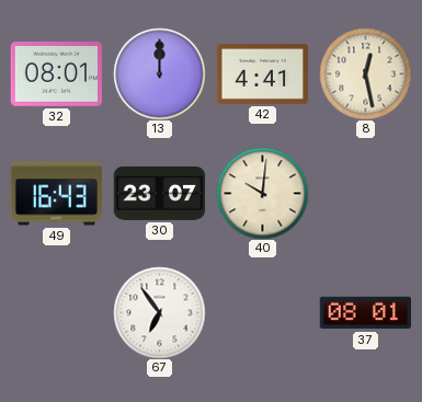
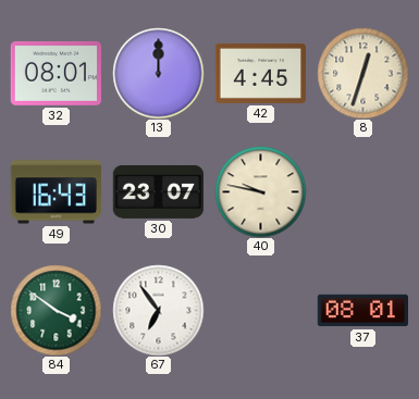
42: 4:41 -> 4:45 (260, 73)
8: 12:28 -> 12:33 (362, 73)
40: 10:01 -> 9:47 (260, 191)
84: none -> 3:51 (56, 310)
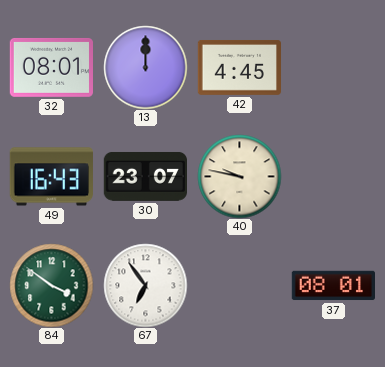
8: 12:33 -> none (362, 73)
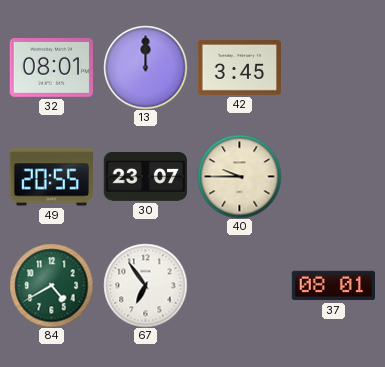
42: 4:45 -> 3:45 (239, 67)
49: 16:43 -> 20:55 (51, 177)
40: 9:47 -> 9:45 (239, 176)
84: 3:51 -> 4:40 (51, 285)
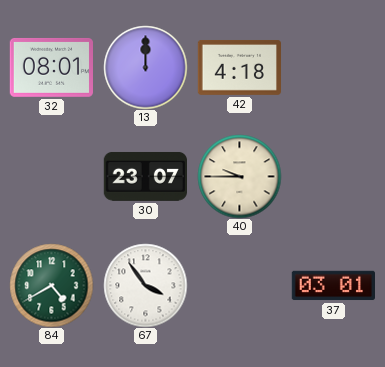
42: 3:45 -> 4:18 (239, 67)
49: 20:55 -> none (51, 177)
67: 6:54 -> 3:54 (145, 285)
37: 08:01 -> 03:01 (333, 286)
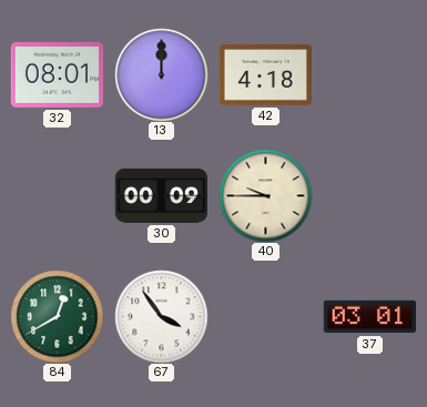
30: 23:07 -> 00:09 (161, 195)
84: 4:40 -> 12:40 (57, 316)
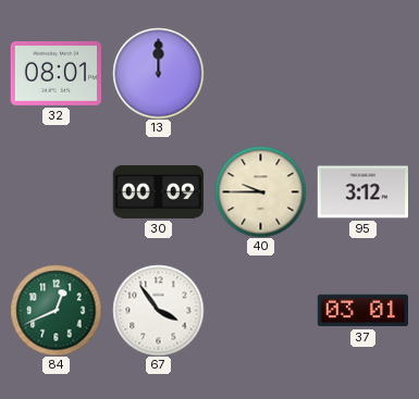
42: 4:18 -> none (265, 74)
95: none -> 3:12 (362, 192)
84: 12:40 -> 12:41 (56, 310)
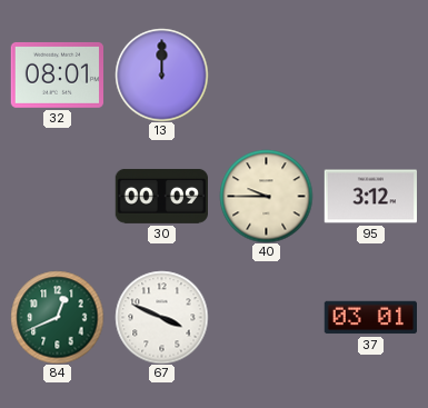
67: 3:54 -> 3:49 (161, 317)
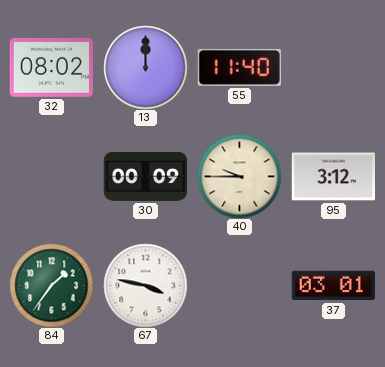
32: 08:01 -> 08:02 (51, 67)
55: none -> 11:40 (239, 67)
84: 12:41 -> 1:36 (51, 285)
67: 3:49 -> 3:47 (145, 285)
